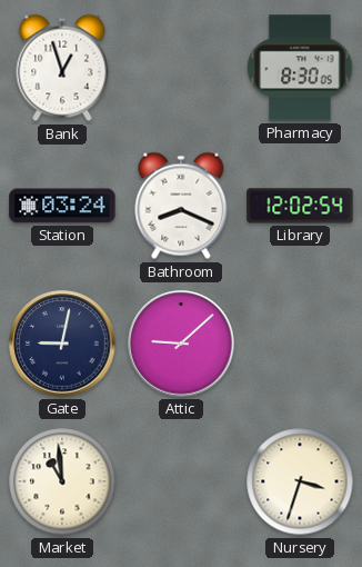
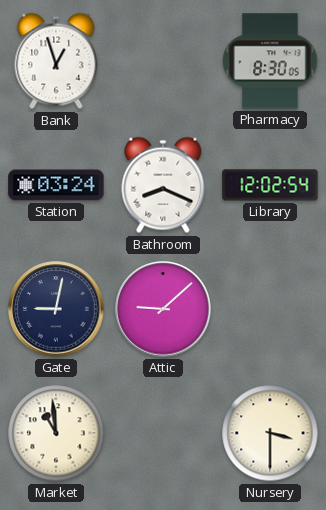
Nursery: 3:33 -> 3:30 (270, 433)
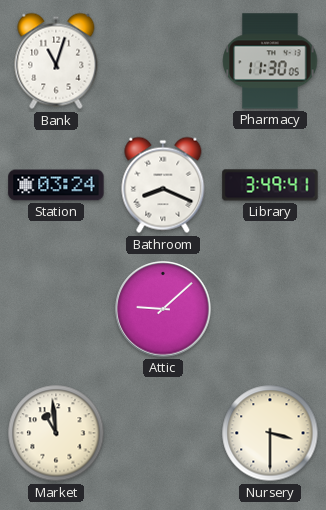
Bank: 12:57 -> 11:03 (56, 61)
Pharmacy: 8:30 -> 11:30 (270, 61)
Library: 12:02 -> 3:49 (270, 185)
Gate: 9:02 -> none (56, 309)
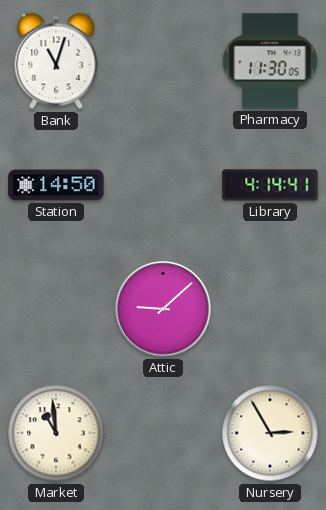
Station: 03:24 -> 14:50 (56, 185)
Bathroom: 8:19 -> none (163, 185)
Library: 3:49 -> 4:14 (270, 185)
Nursery: 3:30 -> 2:55 (270, 433)
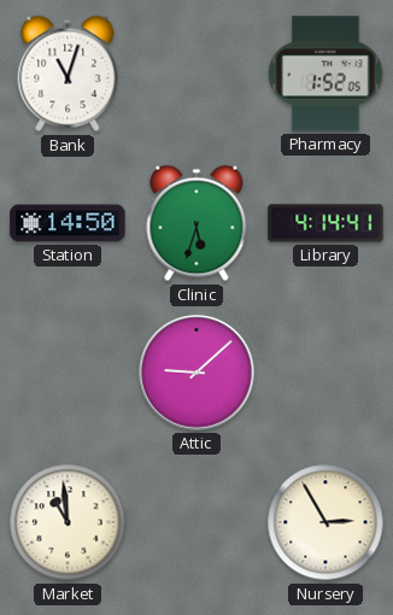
Pharmacy: 11:30 -> 1:52 (325, 74)
Clinic: none -> 5:33 (196, 223)
